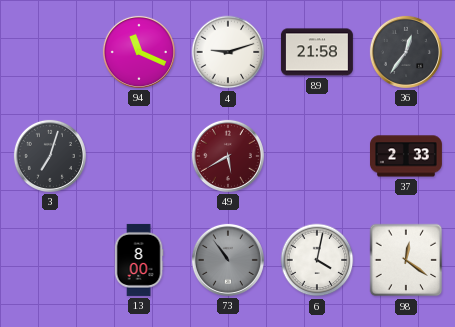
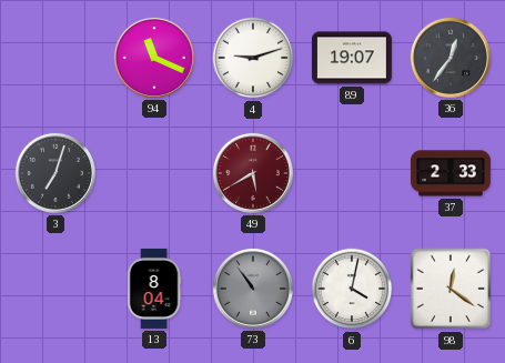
89: 21:58 -> 19:07 (352, 58)
13: 8:00 -> 8:04 (154, 289)
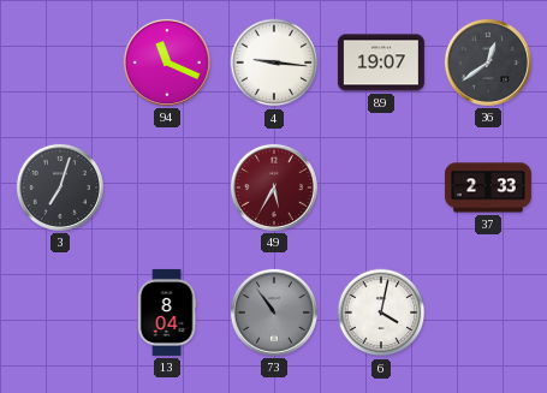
4: 9:12 -> 9:16 (274, 62)
36: 12:36 -> 12:39 (488, 62)
49: 5:40 -> 5:35 (274, 187)
98: 12:21 -> none (451, 289)
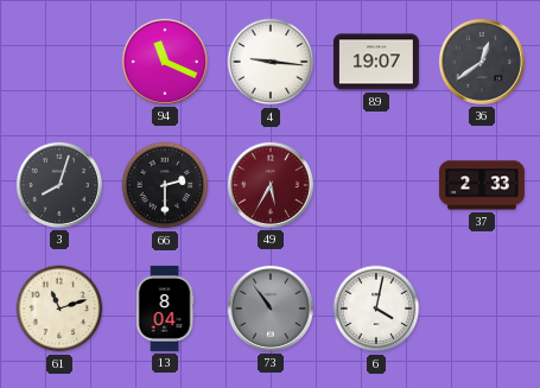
3: 7:03 -> 8:03 (59, 185)
66: none -> 2:30 (165, 185)
61: none -> 11:12 (59, 309)
